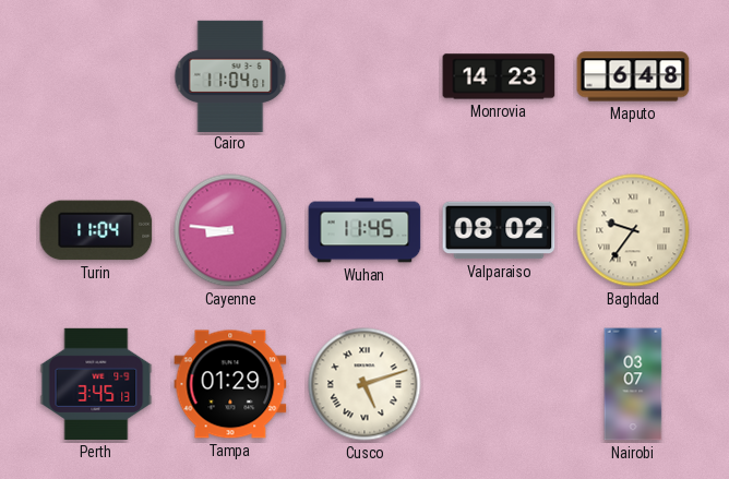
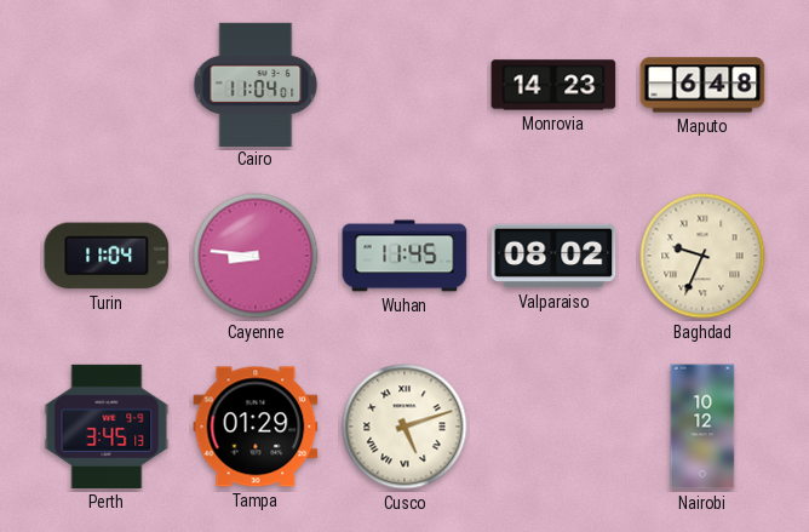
Baghdad: 9:36 -> 9:34 (702, 256)
Nairobi: 03:07 -> 10:12 (702, 427)
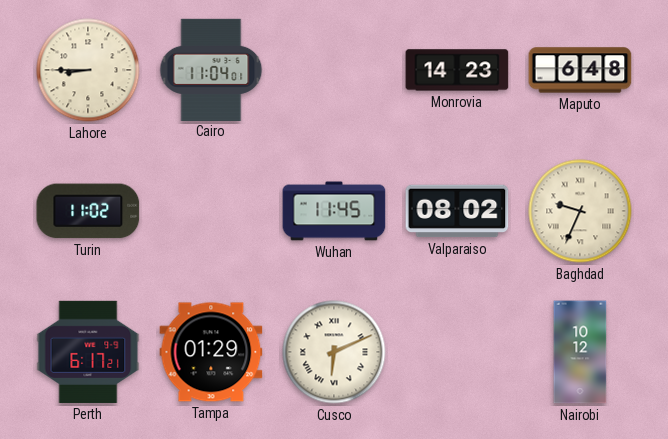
Lahore: none -> 8:45 (88, 70)
Turin: 11:04 -> 11:02 (88, 211)
Cayenne: 8:46 -> none (256, 256)
Perth: 3:45 -> 6:17 (88, 352)
Cusco: 5:12 -> 6:11 (334, 352)
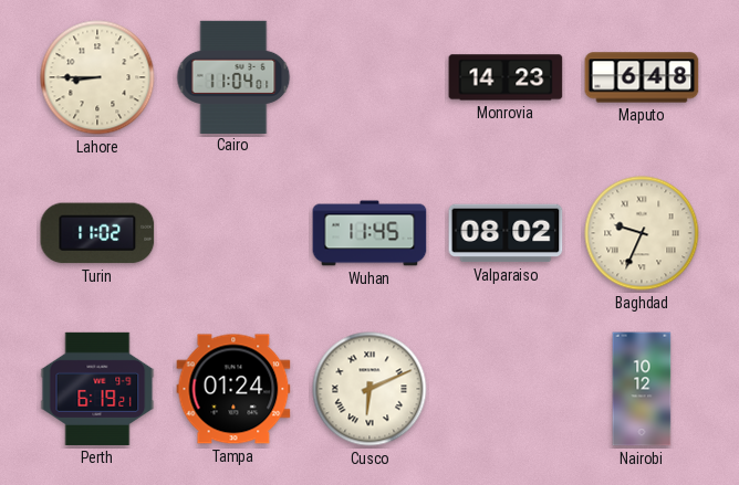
Perth: 6:17 -> 6:19 (97, 389)
Tampa: 01:29 -> 01:24 (233, 389)
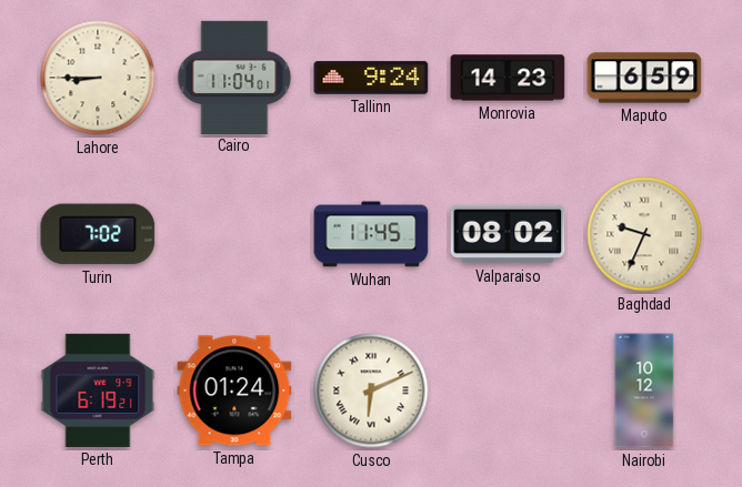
Tallinn: none -> 9:24 (371, 78)
Maputo: 6:48 -> 6:59 (644, 78)
Turin: 11:02 -> 7:02 (98, 234)
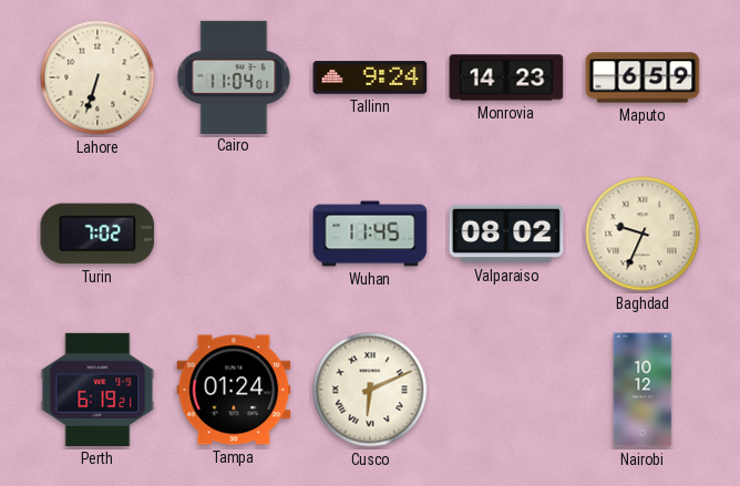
Lahore: 8:45 -> 6:33 (97, 77)
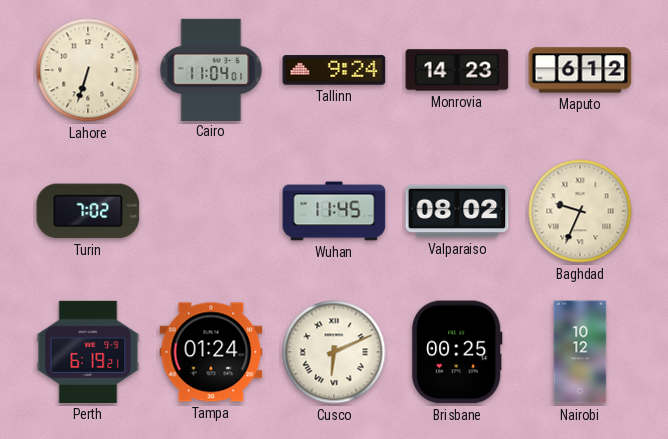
Maputo: 6:59 -> 6:12 (580, 70)
Brisbane: none -> 00:25 (457, 352)
